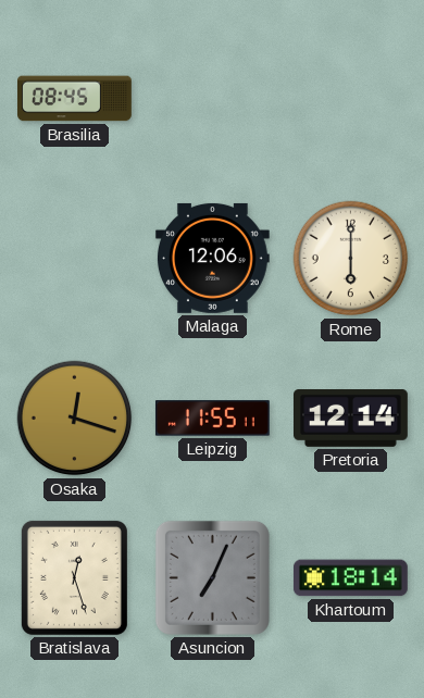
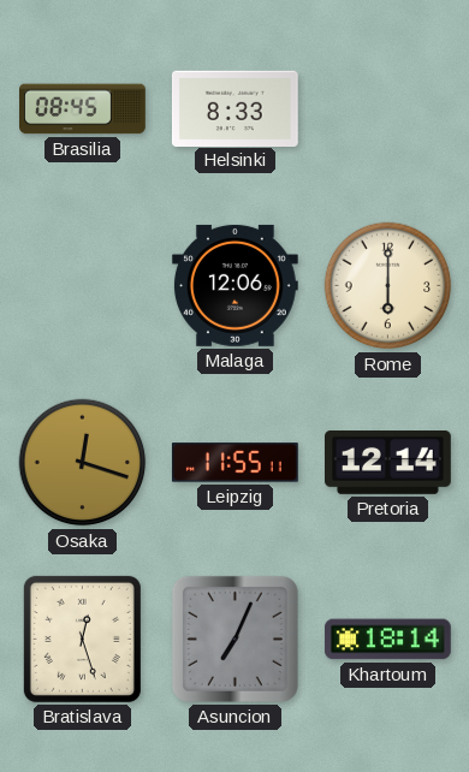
Helsinki: none -> 8:33 (234, 108)
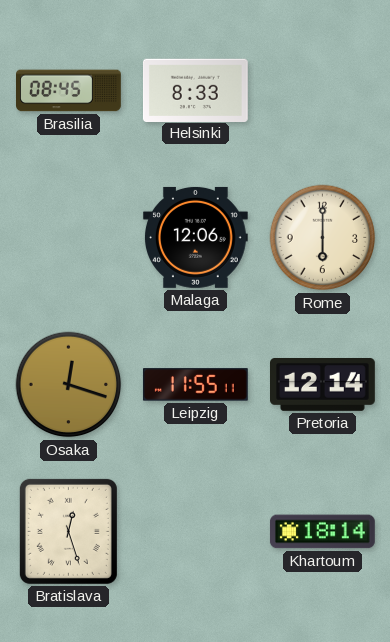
Asuncion: 7:04 -> none (234, 639)
